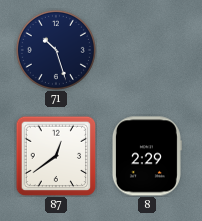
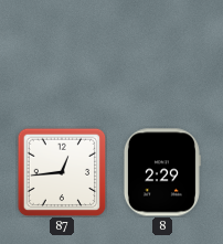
71: 10:27 -> none (56, 50)
87: 12:39 -> 12:44 (62, 172)
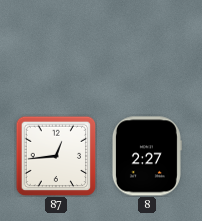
8: 2:29 -> 2:27 (146, 156)
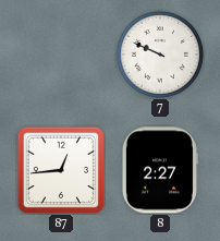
7: none -> 9:49 (160, 55)
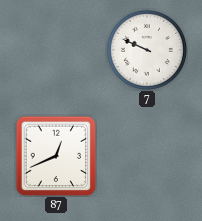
87: 12:44 -> 12:41 (56, 156)
8: 2:27 -> none (159, 170)
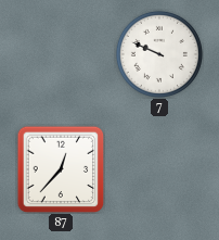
87: 12:41 -> 12:37 (61, 169)
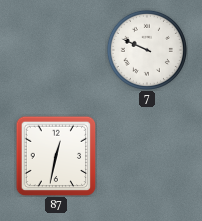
87: 12:37 -> 12:32 (56, 156)
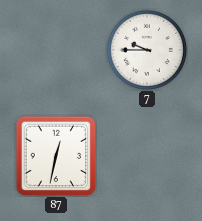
7: 9:49 -> 9:45 (147, 50)
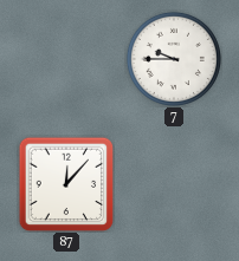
87: 12:32 -> 12:07 (66, 184)
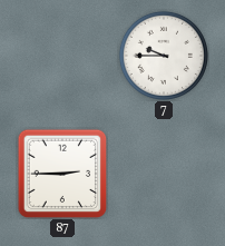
87: 12:07 -> 2:45 (62, 174)
